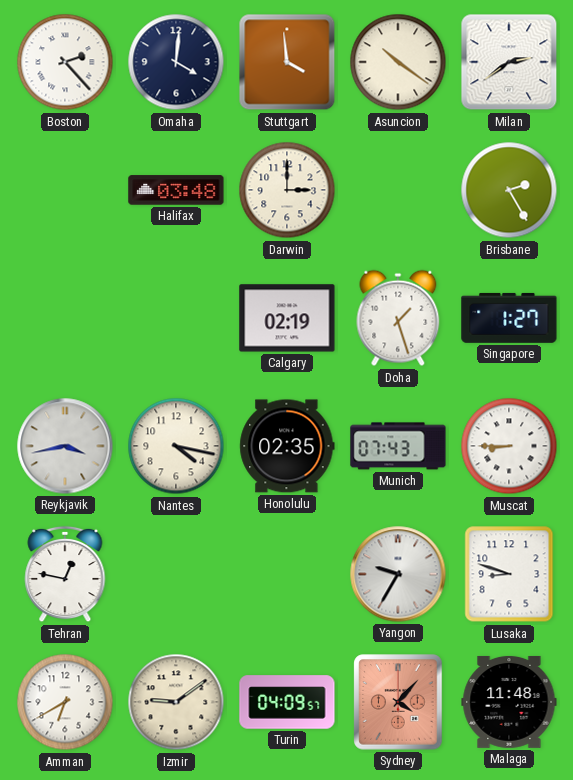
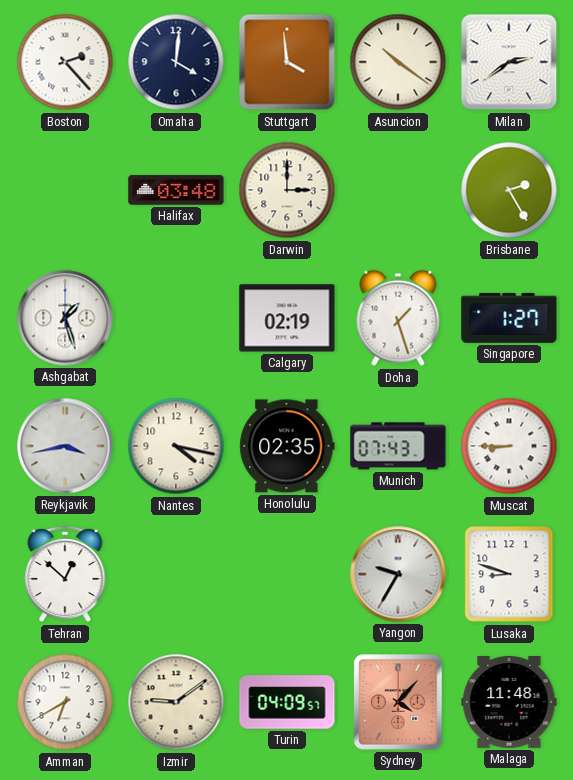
Ashgabat: none -> 1:27 (65, 318)
Tehran: 12:47 -> 12:52 (65, 574)
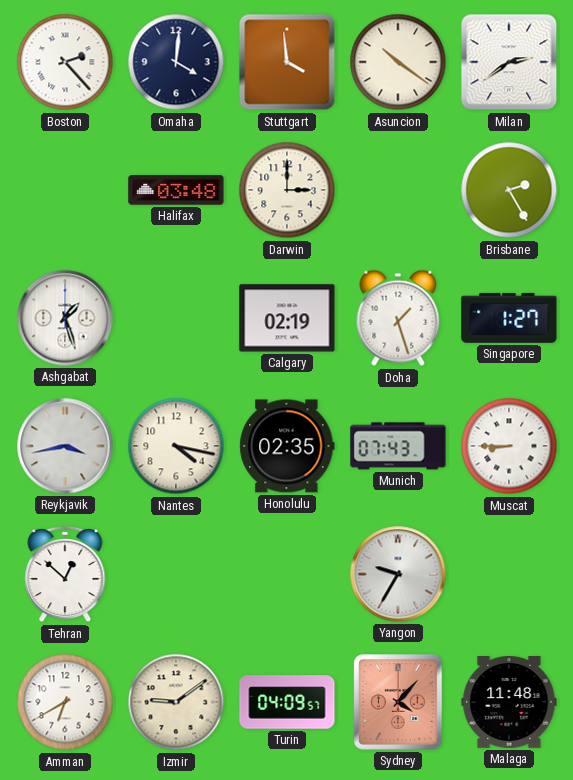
Lusaka: 8:48 -> none (509, 574)
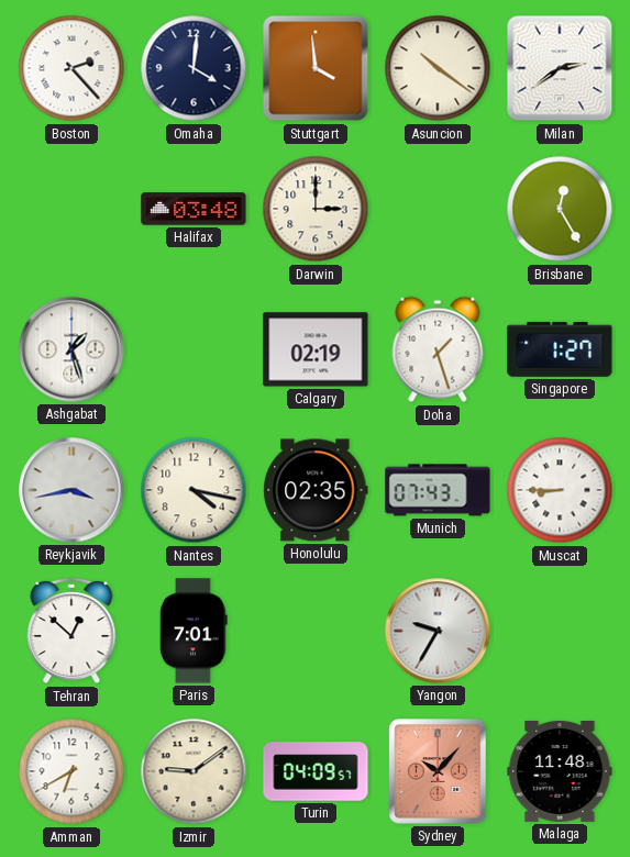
Brisbane: 2:25 -> 12:25 (560, 209)
Paris: none -> 7:01 (194, 631)
Sydney: 4:07 -> 10:07 (438, 771)
